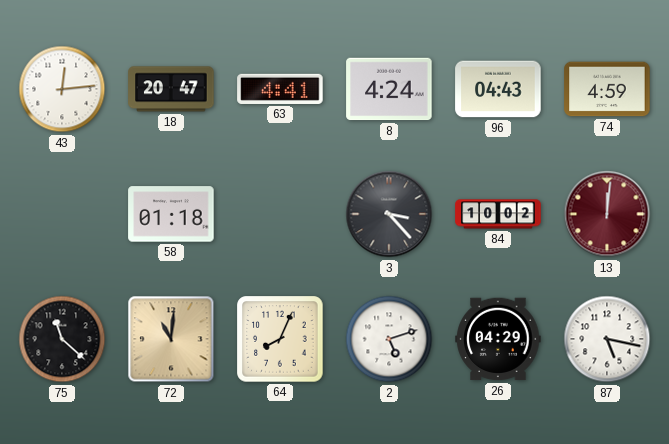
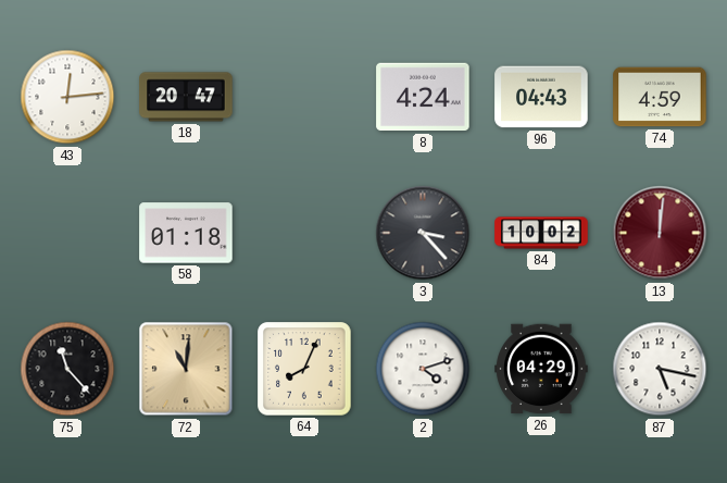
63: 4:41 -> none (280, 89)
75: 11:22 -> 11:23 (67, 369)
2: 5:12 -> 4:12 (423, 369)
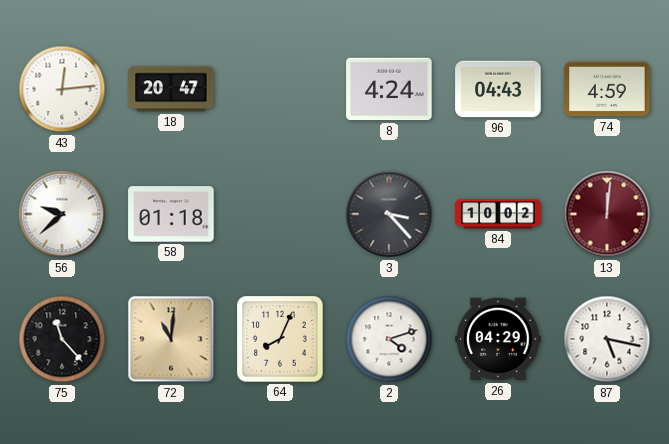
56: none -> 9:38 (62, 214)
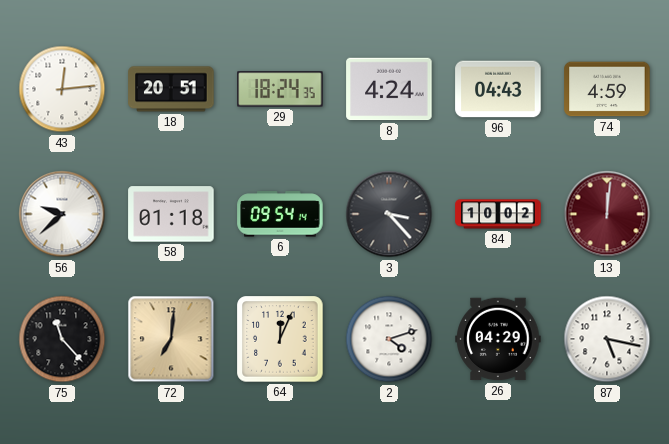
18: 20:47 -> 20:51 (171, 89)
29: none -> 18:24 (280, 89)
6: none -> 09:54 (280, 214)
72: 11:01 -> 7:01 (171, 339)
64: 8:04 -> 12:04 (280, 339)
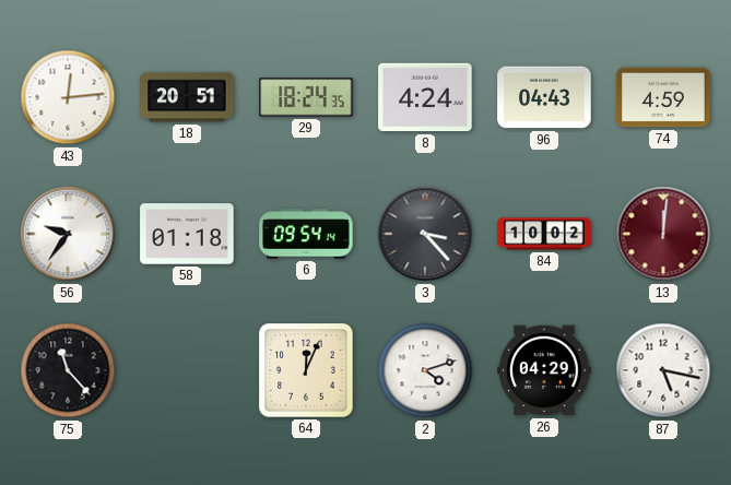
56: 9:38 -> 9:36 (68, 234)
72: 7:01 -> none (171, 339)
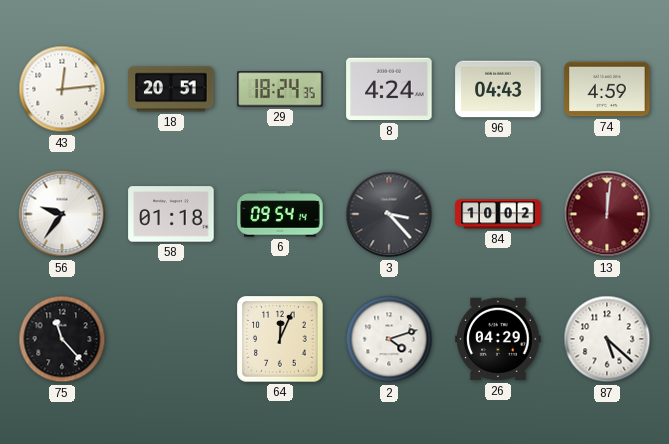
87: 5:17 -> 5:22 (607, 339)
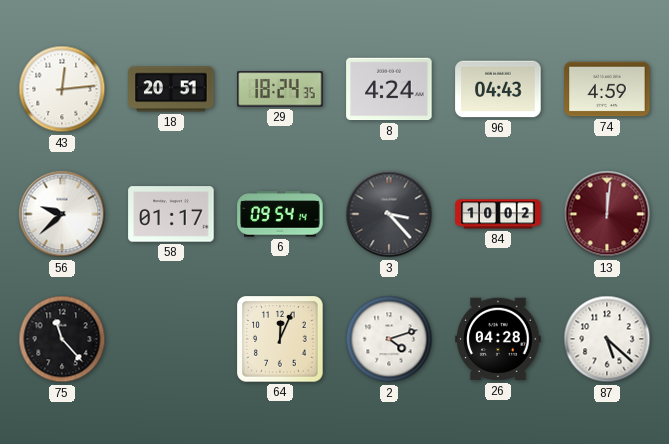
56: 9:36 -> 9:38 (62, 214)
58: 01:18 -> 01:17 (171, 214)
26: 04:29 -> 04:28 (498, 339)
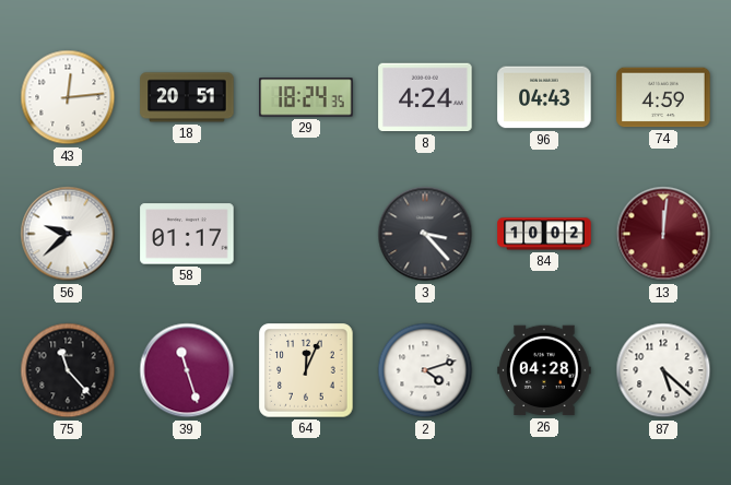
6: 09:54 -> none (280, 214)
39: none -> 11:27 (187, 370)
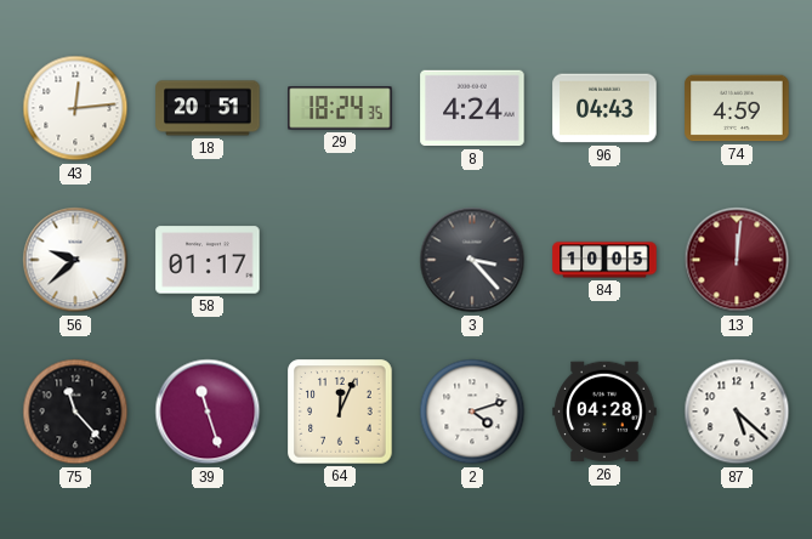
84: 10:02 -> 10:05 (604, 260)
